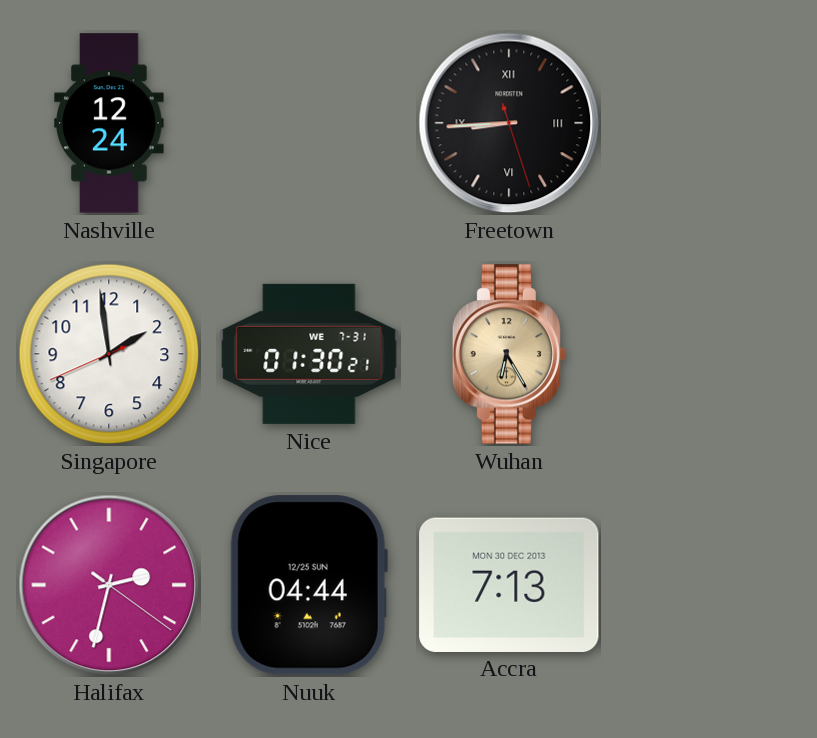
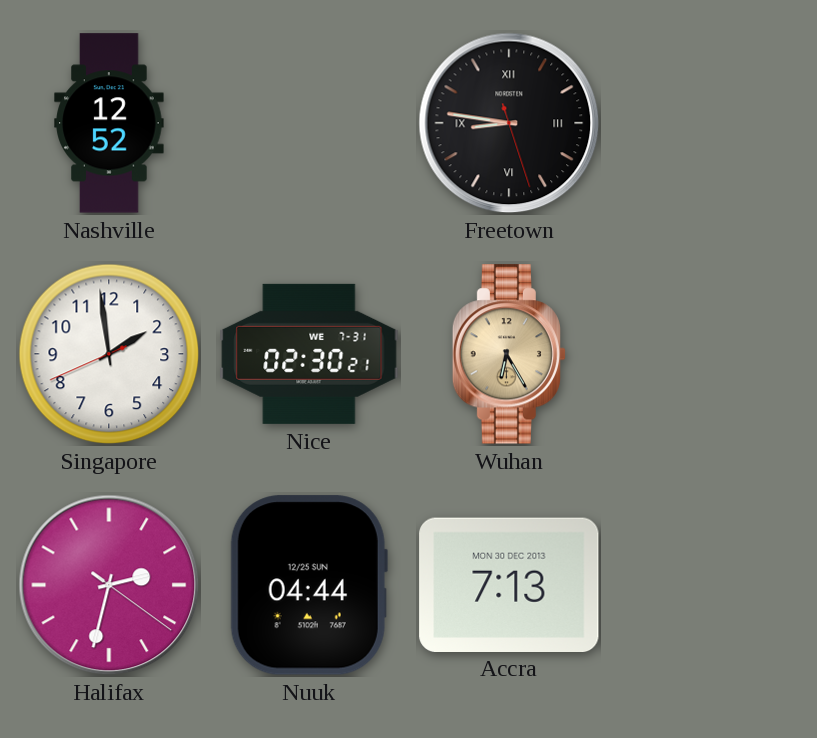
Nashville: 12:24 -> 12:52 (109, 123)
Freetown: 8:44 -> 8:46 (509, 123)
Nice: 01:30 -> 02:30 (309, 354)
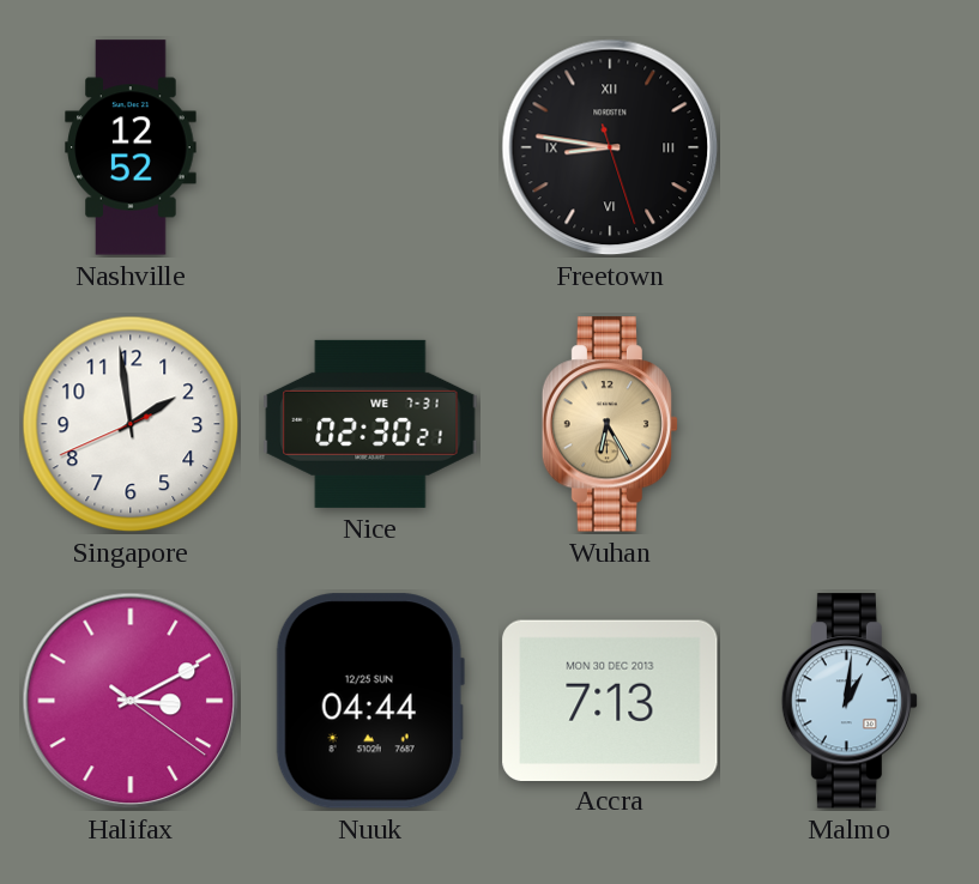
Halifax: 2:32 -> 3:10 (131, 701)
Malmo: none -> 1:01 (848, 701)
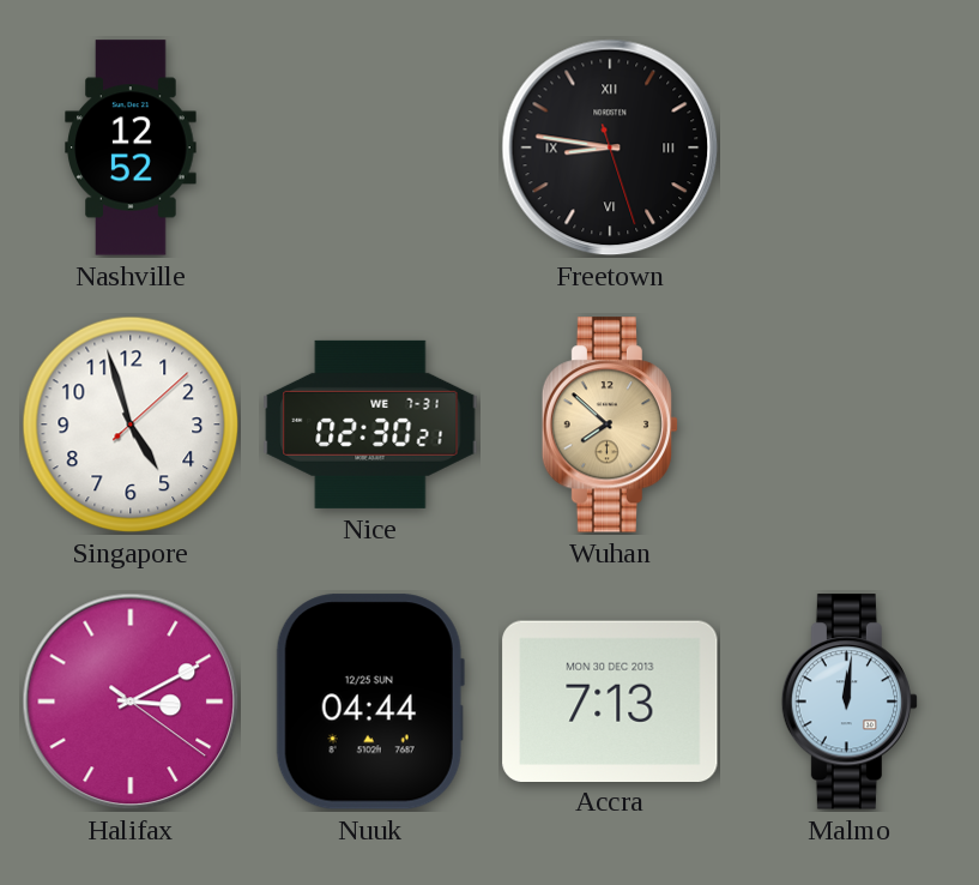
Singapore: 1:58 -> 4:57 (131, 425)
Wuhan: 6:25 -> 7:52 (609, 425)
Malmo: 1:01 -> 12:01 (848, 702)
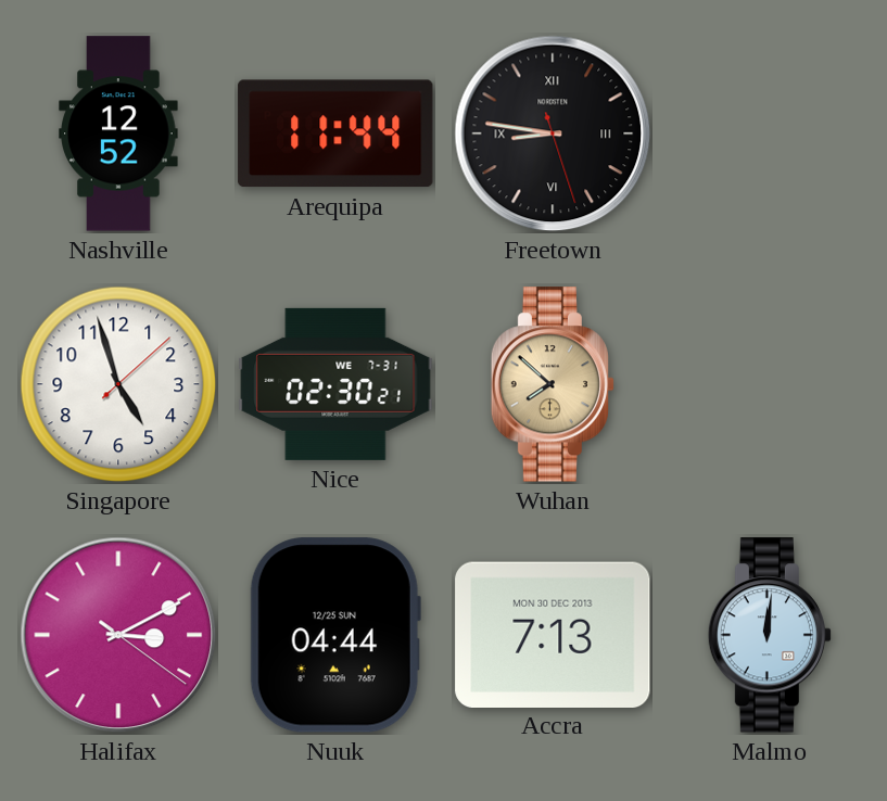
Arequipa: none -> 11:44 (335, 133)
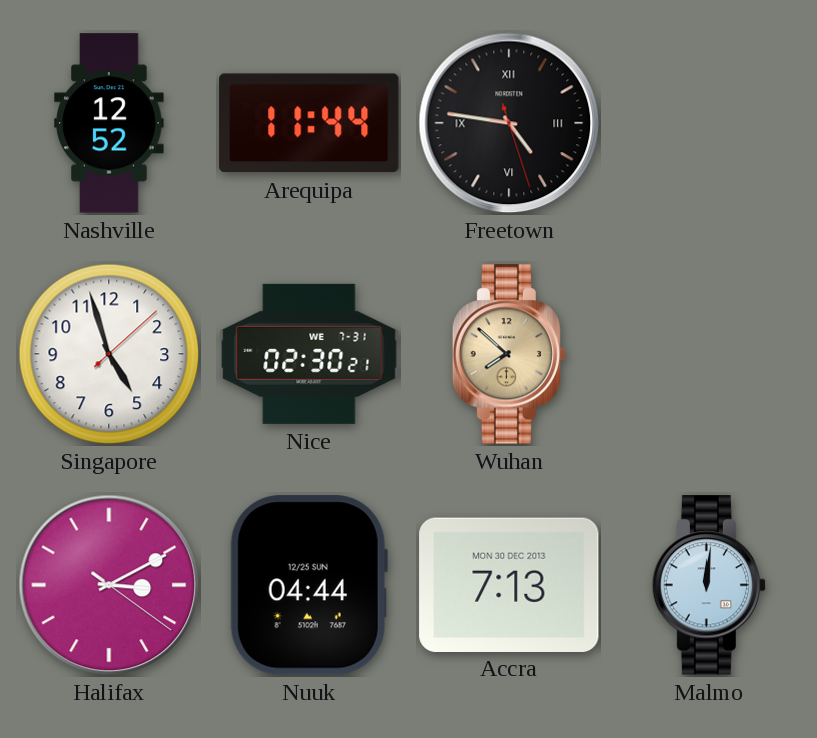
Freetown: 8:46 -> 4:46 (509, 123)
